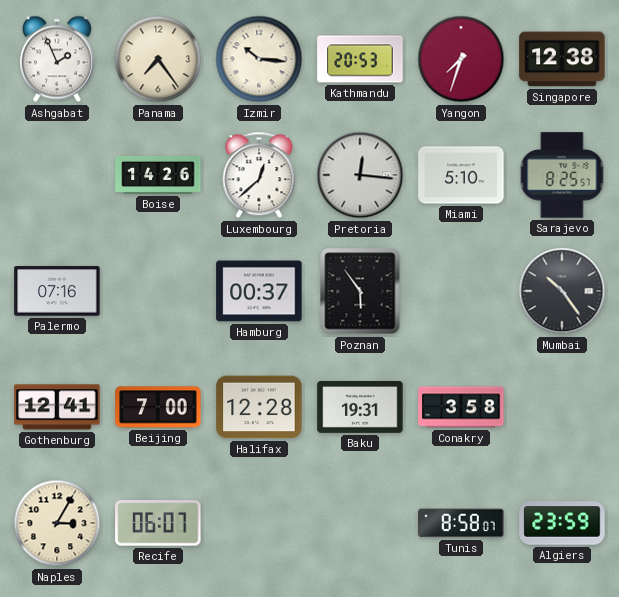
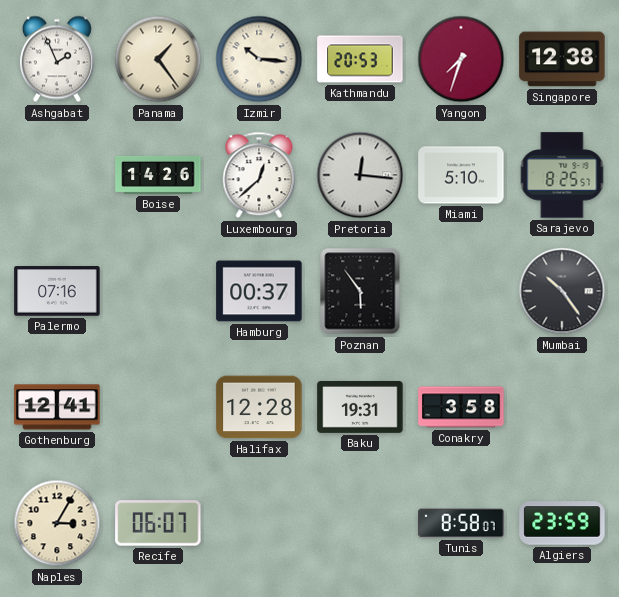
Panama: 7:24 -> 1:24 (158, 59)
Beijing: 7:00 -> none (158, 407)
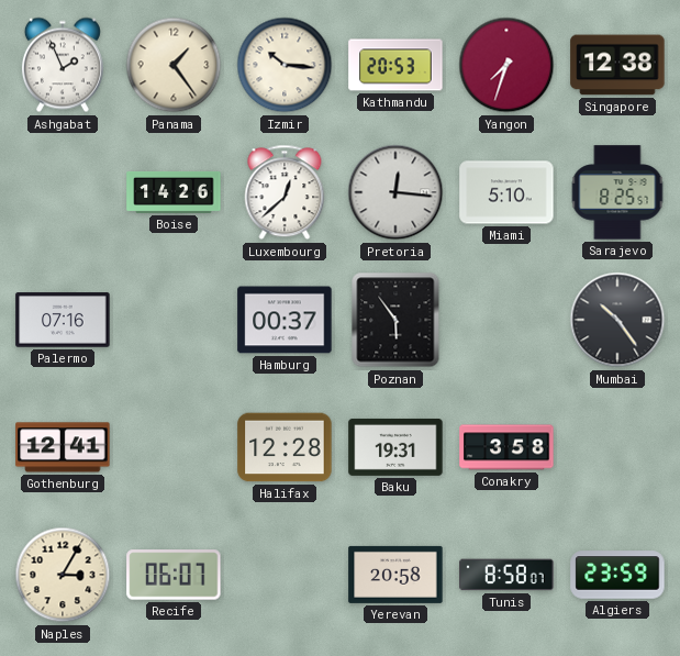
Yerevan: none -> 20:58 (395, 575)
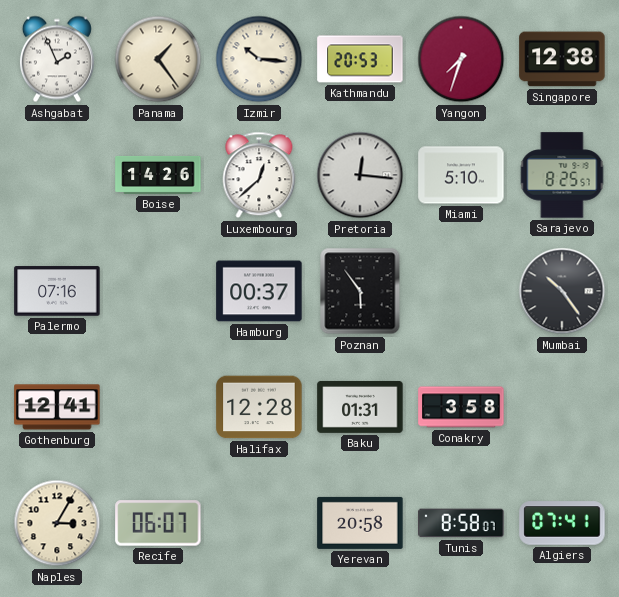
Baku: 19:31 -> 01:31 (360, 407)
Algiers: 23:59 -> 07:41 (562, 523)
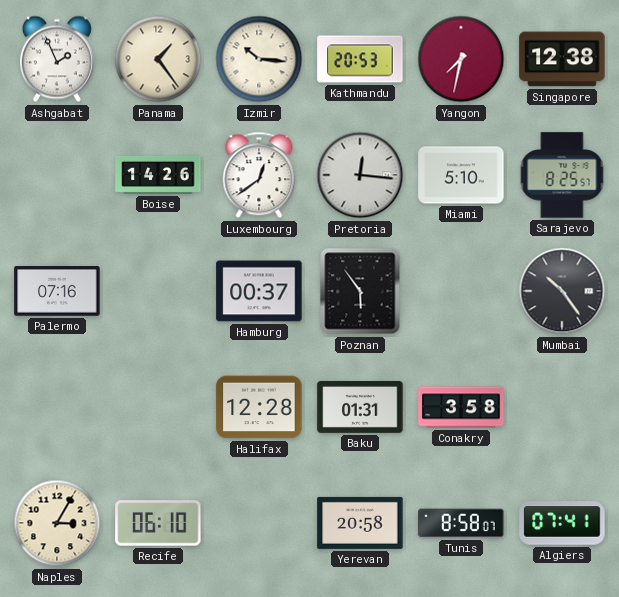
Yangon: 7:33 -> 7:32 (461, 59)
Luxembourg: 12:38 -> 12:39 (259, 175)
Gothenburg: 12:41 -> none (57, 407)
Recife: 06:07 -> 06:10 (158, 523)
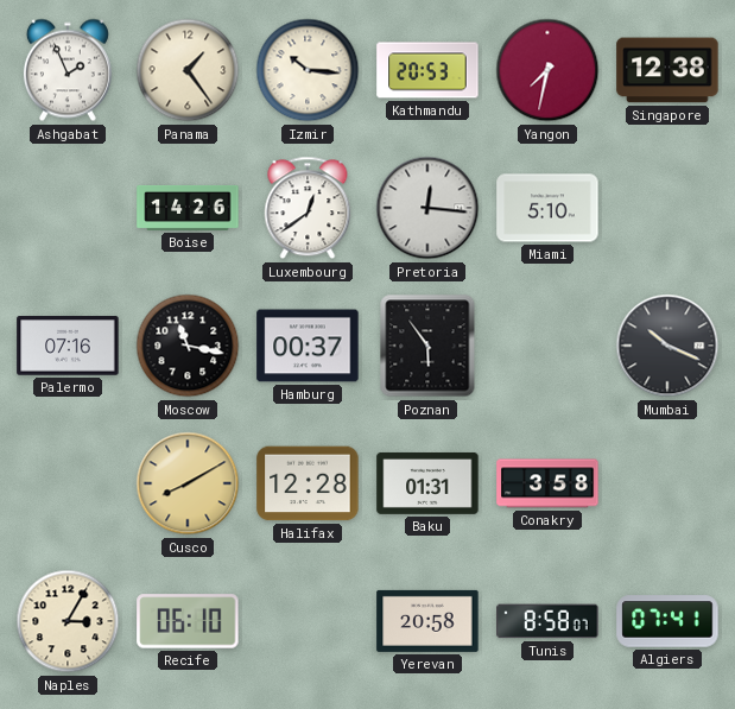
Sarajevo: 8:25 -> none (562, 175)
Moscow: none -> 11:17 (188, 346)
Mumbai: 10:24 -> 10:19 (667, 346)
Cusco: none -> 8:10 (188, 483)
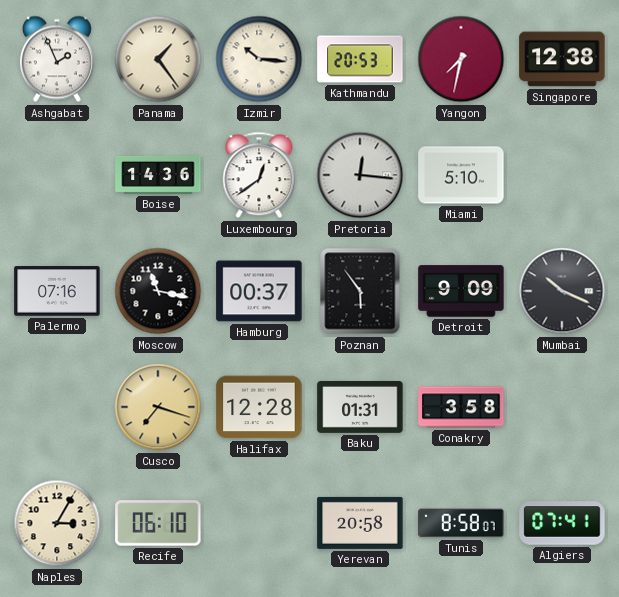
Boise: 14:26 -> 14:36 (158, 175)
Detroit: none -> 9:09 (461, 291)
Cusco: 8:10 -> 7:18 (158, 407)
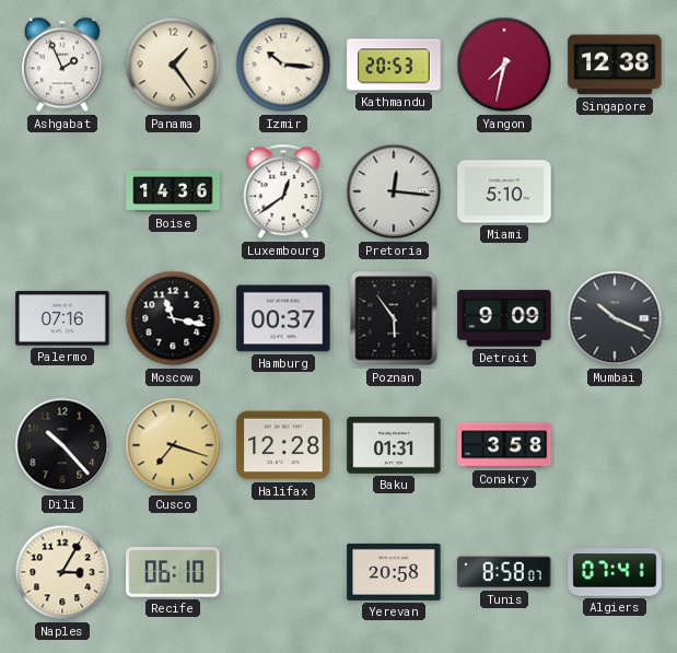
Dili: none -> 10:23 (62, 445)
